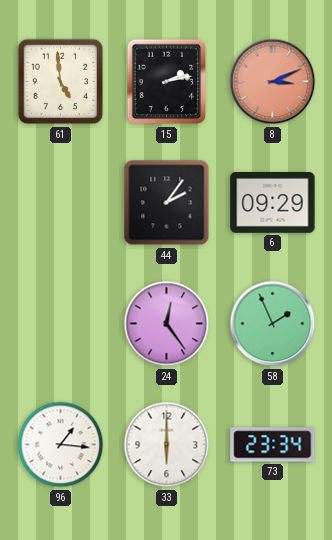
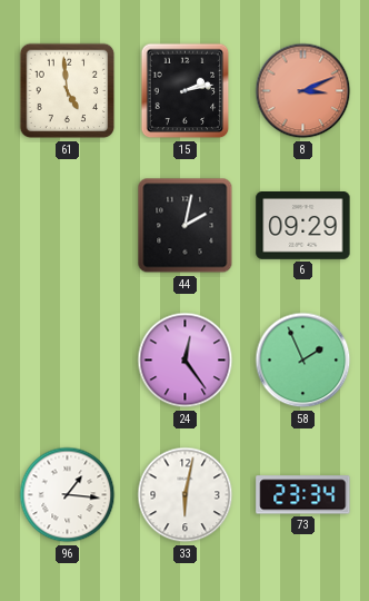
44: 2:06 -> 2:02 (186, 226)
33: 6:00 -> 6:02 (186, 495)
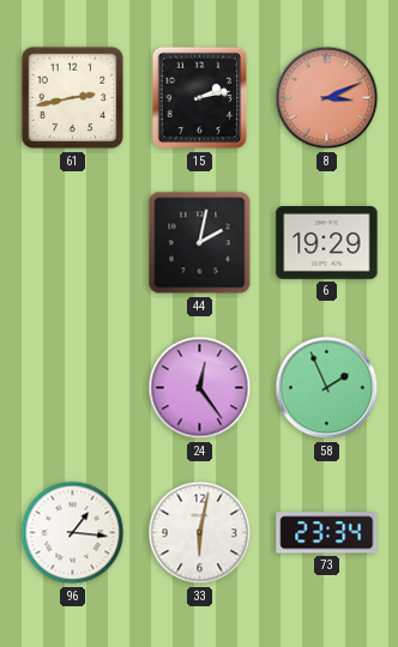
61: 4:59 -> 2:43 (73, 98)
6: 09:29 -> 19:29 (327, 243)
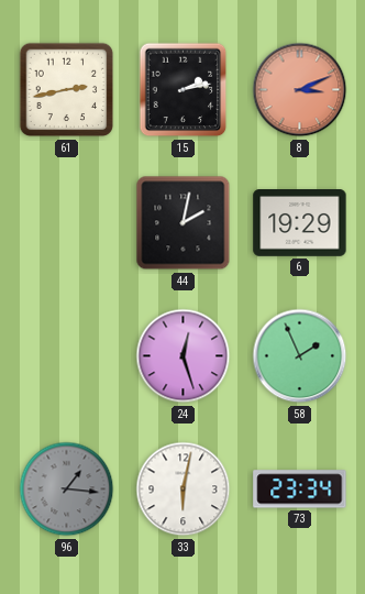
24: 12:24 -> 12:27 (184, 356)
96 dial: white -> grey (67, 490)
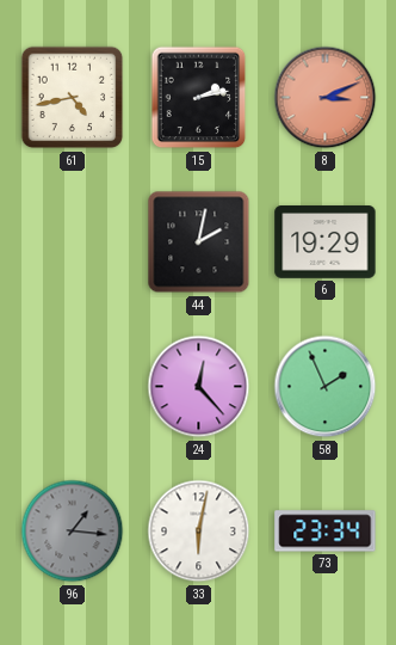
61: 2:43 -> 4:43 (73, 98)
24: 12:27 -> 12:23 (199, 387)
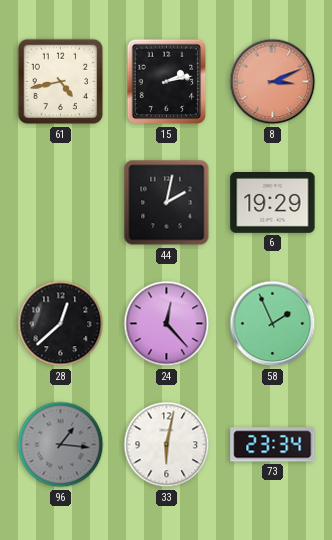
28: none -> 12:38 (61, 324)
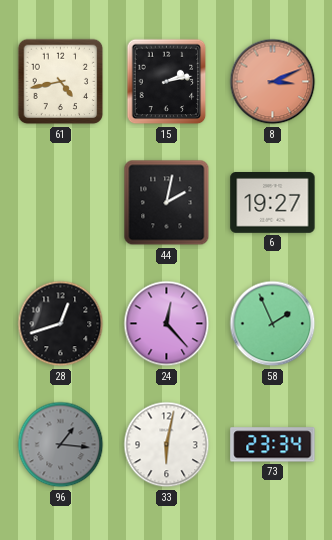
6: 19:29 -> 19:27 (273, 203)
28: 12:38 -> 12:42 (61, 324)
